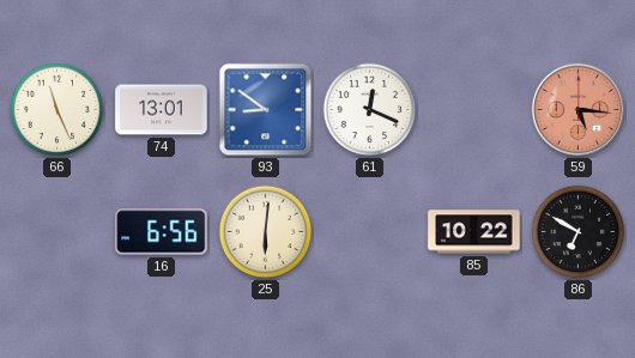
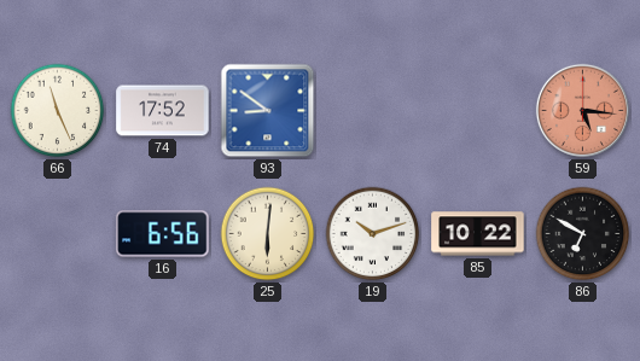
74: 13:01 -> 17:52 (163, 111)
61: 12:19 -> none (370, 110)
19: none -> 10:12 (373, 234)
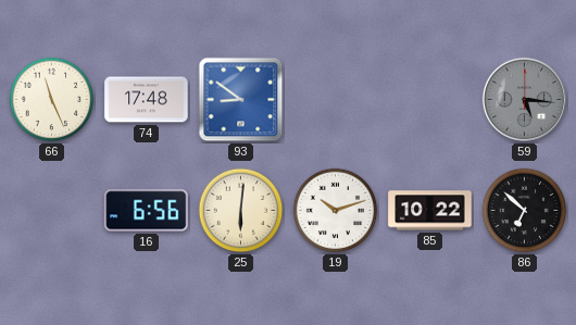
74: 17:52 -> 17:48 (147, 100)
59 dial: salmon -> grey (524, 99)
86: 6:50 -> 6:52 (525, 211)
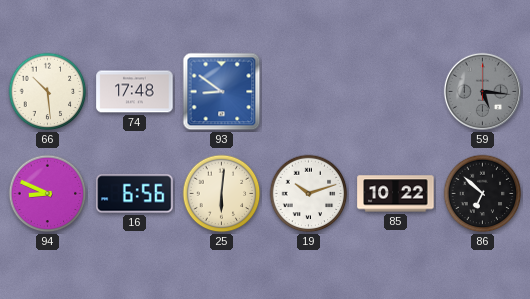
66: 11:26 -> 10:29 (48, 92)
94: none -> 8:49 (48, 194)
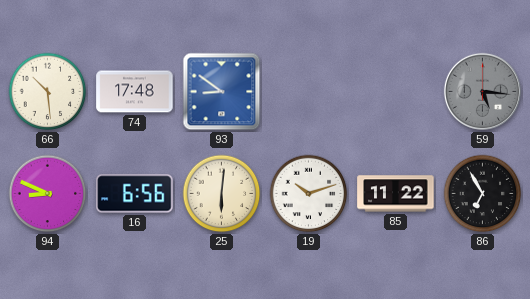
85: 10:22 -> 11:22 (396, 194)
86: 6:52 -> 6:55 (483, 194)
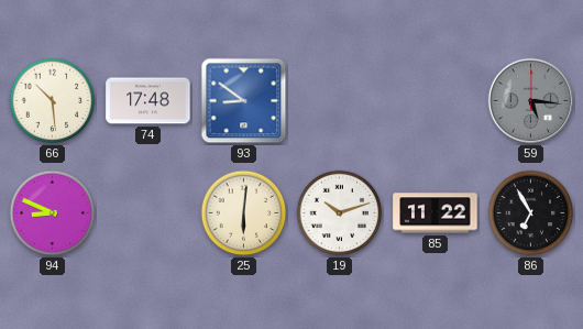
16: 6:56 -> none (135, 194)
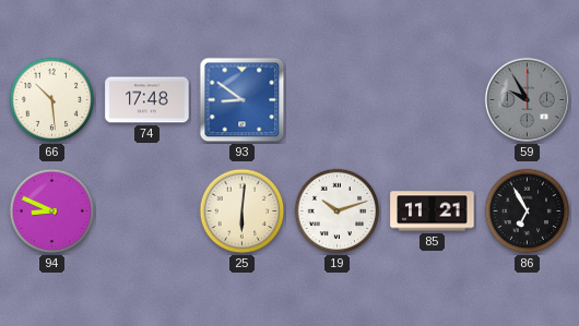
59: 5:16 -> 9:55 (527, 99)
85: 11:22 -> 11:21 (433, 212)
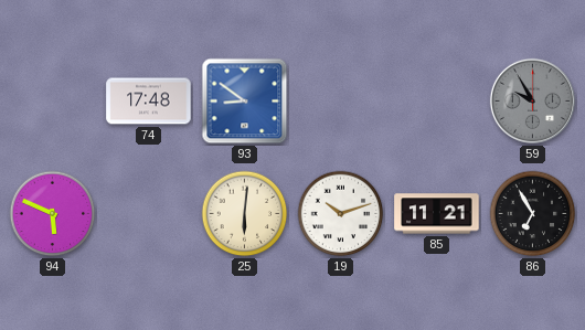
66: 10:29 -> none (52, 100)
94: 8:49 -> 5:49 (53, 214)
